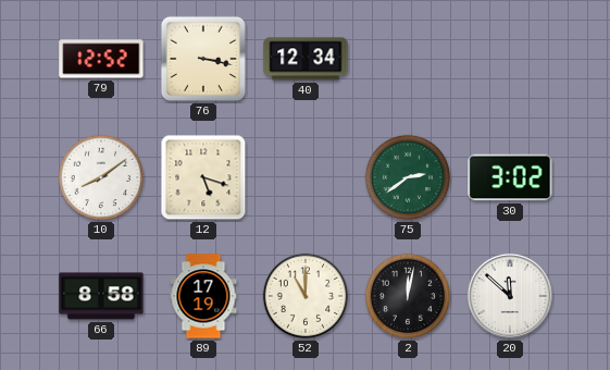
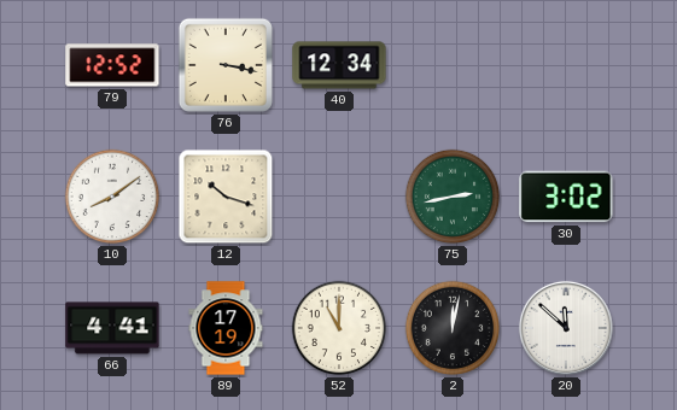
12: 5:18 -> 10:18 (226, 197)
75: 2:39 -> 2:43 (453, 197)
66: 8:58 -> 4:41 (112, 328)
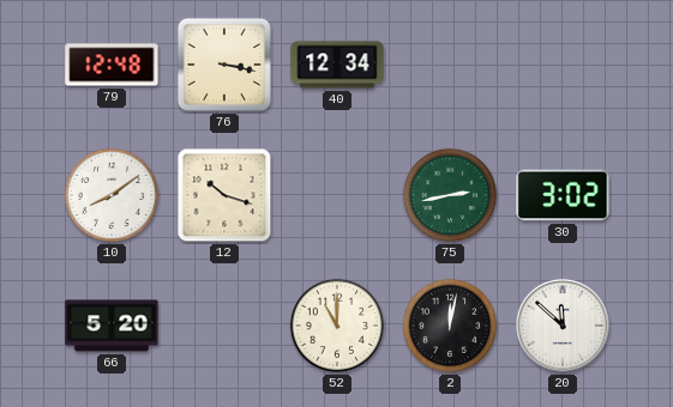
79: 12:52 -> 12:48 (112, 65)
66: 4:41 -> 5:20 (112, 326)
89: 17:19 -> none (226, 328)
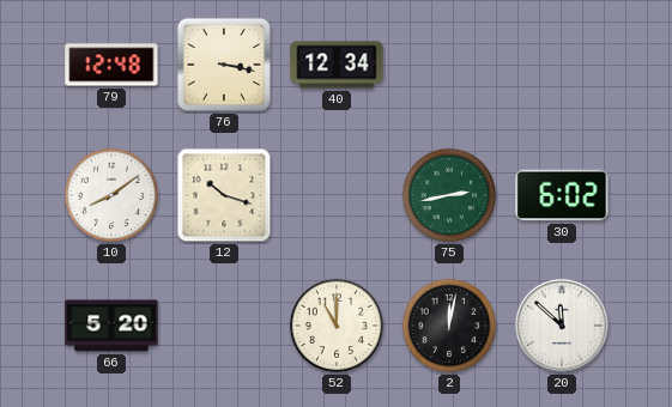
30: 3:02 -> 6:02 (562, 195)
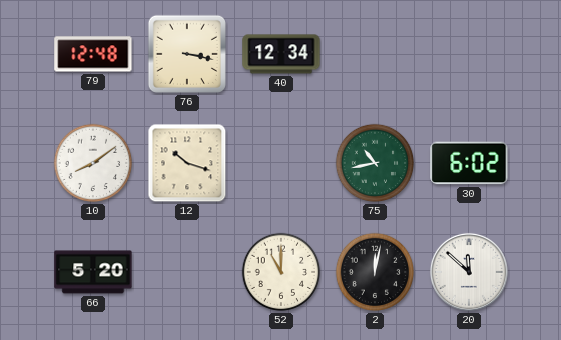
75: 2:43 -> 10:43 (375, 163)
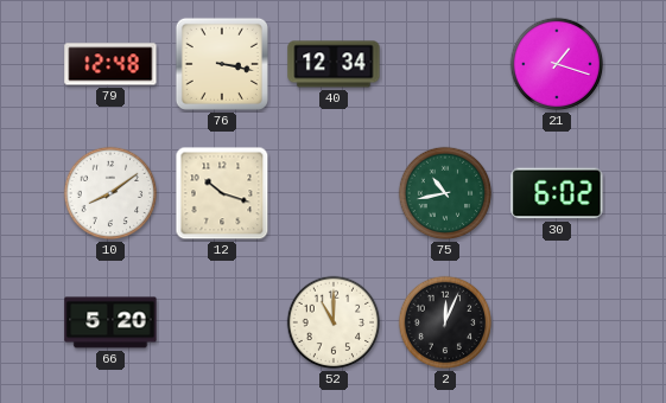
21: none -> 1:18 (557, 64)
2: 12:02 -> 12:04 (445, 322)
20: 11:52 -> none (469, 272)
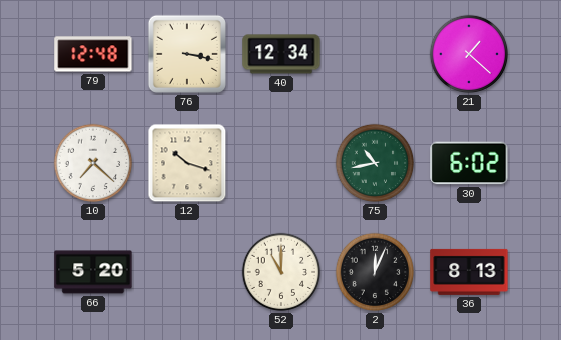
21: 1:18 -> 1:22 (469, 54)
10: 8:09 -> 7:22 (93, 163)
36: none -> 8:13 (469, 272)
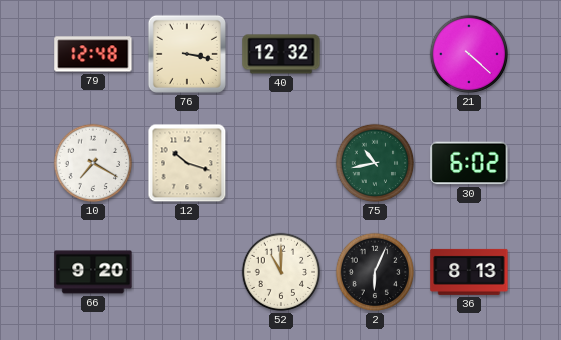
40: 12:34 -> 12:32 (281, 54)
21: 1:22 -> 4:22 (469, 54)
10: 7:22 -> 7:20 (93, 163)
66: 5:20 -> 9:20 (93, 272)
2: 12:04 -> 6:04 (375, 272)
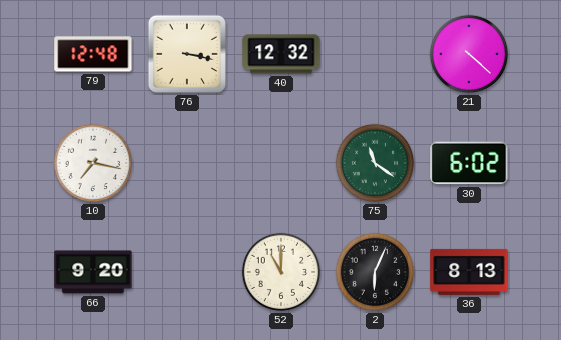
10: 7:20 -> 7:17 (93, 163)
12: 10:18 -> none (187, 163)
75: 10:43 -> 11:21 (375, 163)
